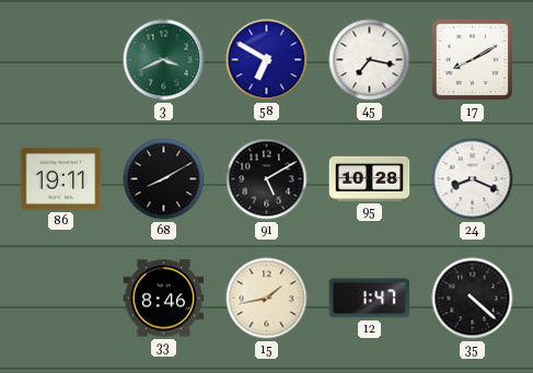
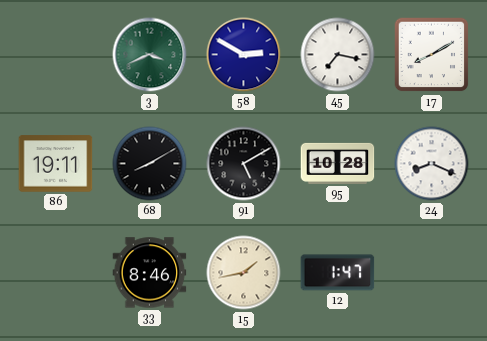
58: 6:50 -> 2:50 (244, 55)
35: 4:22 -> none (473, 299)
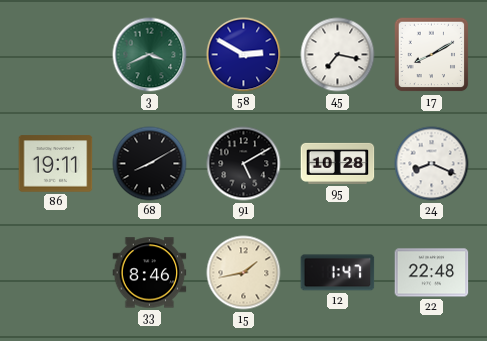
22: none -> 22:48 (432, 273)
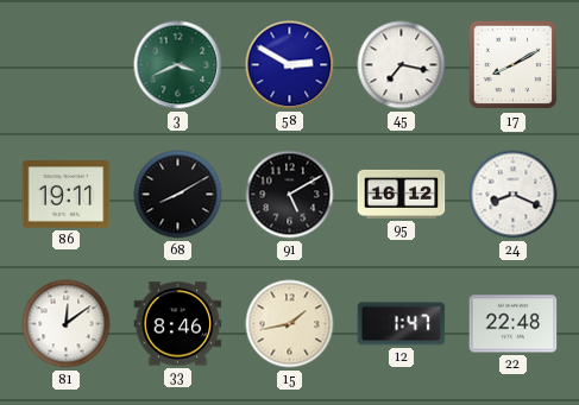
95: 10:28 -> 16:12 (402, 194)
81: none -> 12:09 (67, 324)
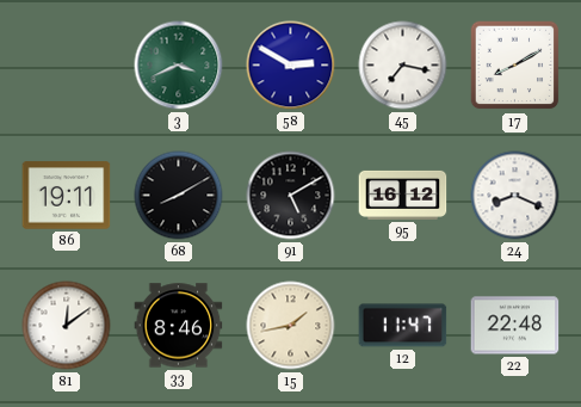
12: 1:47 -> 11:47 (403, 326)
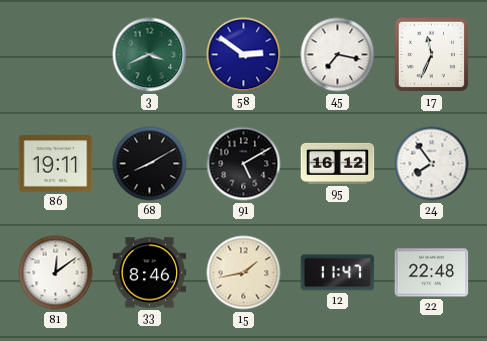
58: 2:50 -> 2:51 (244, 55)
17: 8:10 -> 11:34 (432, 55)
24: 8:19 -> 7:54 (432, 164)
